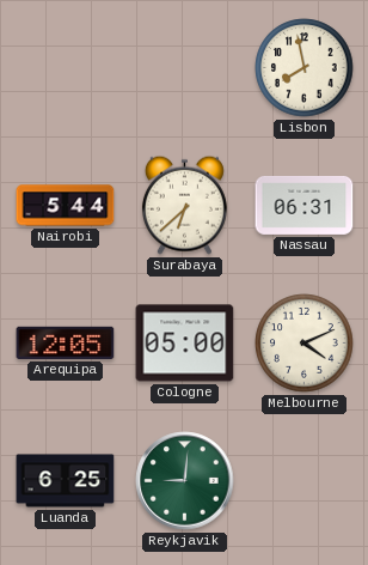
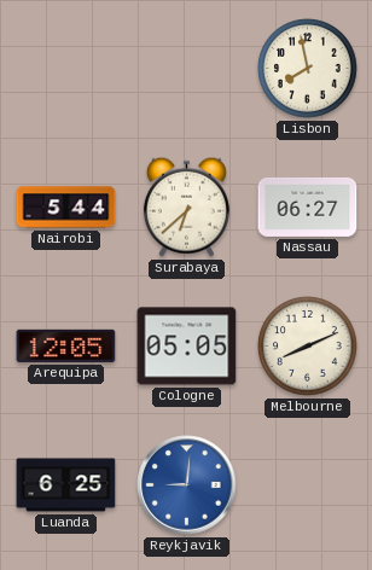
Nassau: 06:31 -> 06:27 (308, 207)
Cologne: 05:00 -> 05:05 (187, 347)
Melbourne: 4:11 -> 8:11 (308, 347)
Reykjavik dial: green -> blue (187, 485)
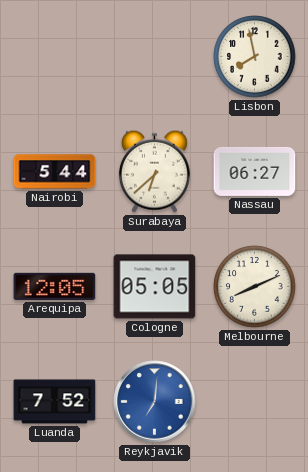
Luanda: 6:25 -> 7:52 (55, 402)
Reykjavik: 9:01 -> 7:01 (155, 402)
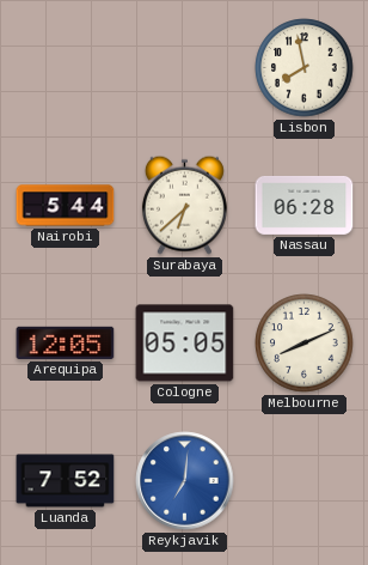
Nassau: 06:27 -> 06:28 (305, 205)
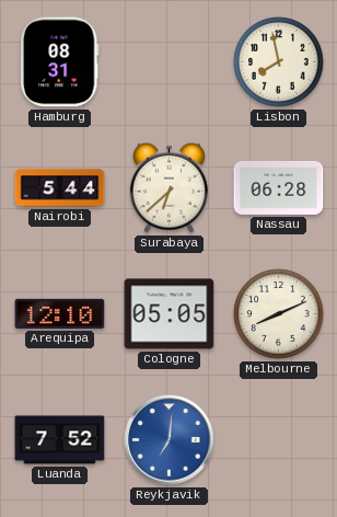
Hamburg: none -> 08:31 (60, 62)
Arequipa: 12:05 -> 12:10 (60, 313)
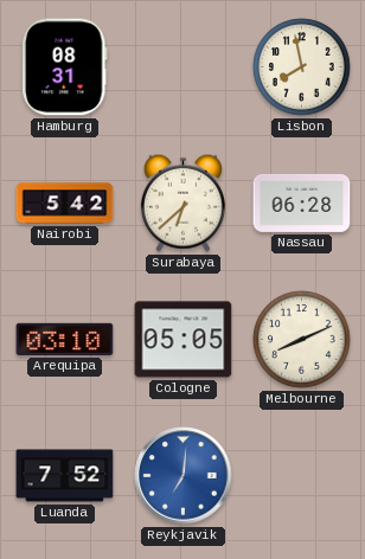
Nairobi: 5:44 -> 5:42 (65, 204)
Arequipa: 12:10 -> 03:10 (65, 339)
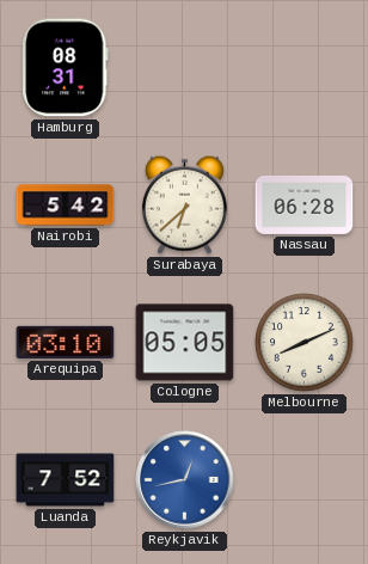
Lisbon: 7:58 -> none (302, 68)
Reykjavik: 7:01 -> 12:43 (185, 480)
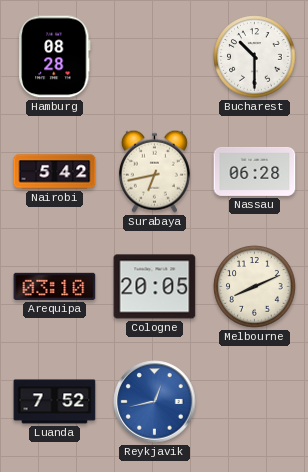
Hamburg: 08:31 -> 08:28 (55, 57)
Bucharest: none -> 10:30 (255, 57)
Surabaya: 6:38 -> 6:43 (154, 171)
Cologne: 05:05 -> 20:05 (155, 287)
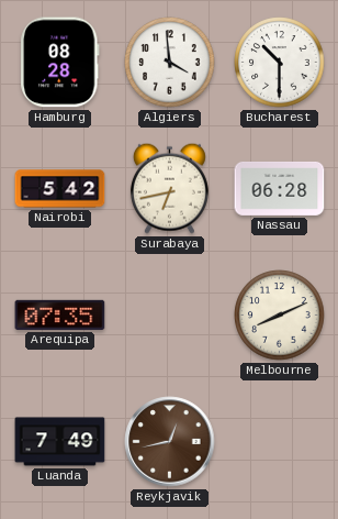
Algiers: none -> 3:59 (170, 63)
Arequipa: 03:10 -> 07:35 (60, 314)
Cologne: 20:05 -> none (155, 287)
Luanda: 7:52 -> 7:49 (60, 442)
Reykjavik dial: blue -> brown (170, 442)
